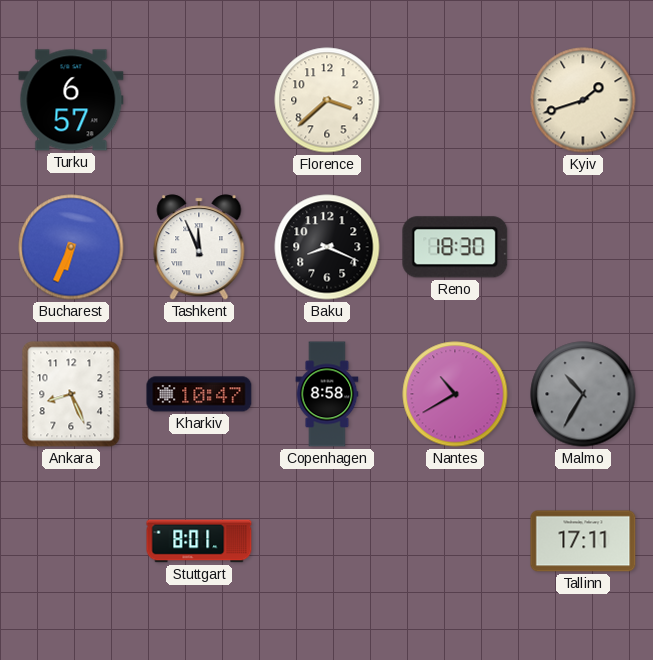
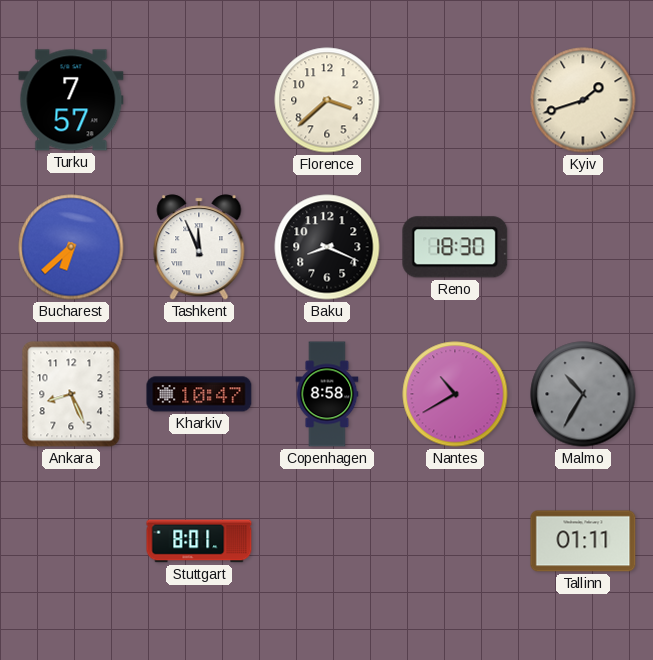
Turku: 6:57 -> 7:57 (71, 100)
Bucharest: 6:34 -> 6:38 (71, 247)
Tallinn: 17:11 -> 01:11 (583, 541)
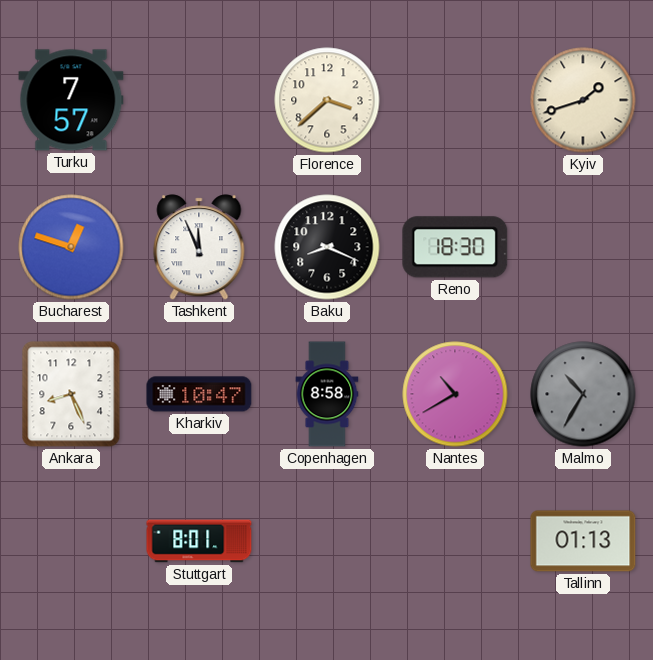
Bucharest: 6:38 -> 12:48 (71, 247)
Tallinn: 01:11 -> 01:13 (583, 541)
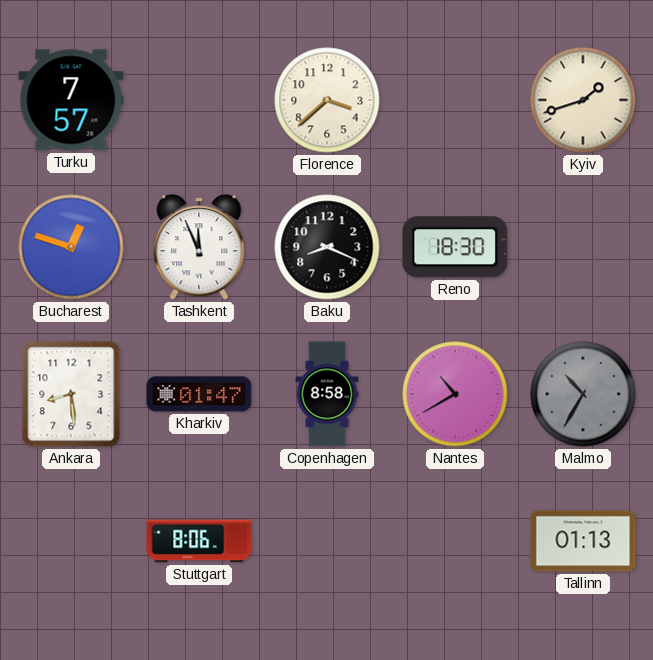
Ankara: 8:26 -> 8:29 (71, 394)
Kharkiv: 10:47 -> 01:47 (199, 394)
Stuttgart: 8:01 -> 8:06 (199, 541)
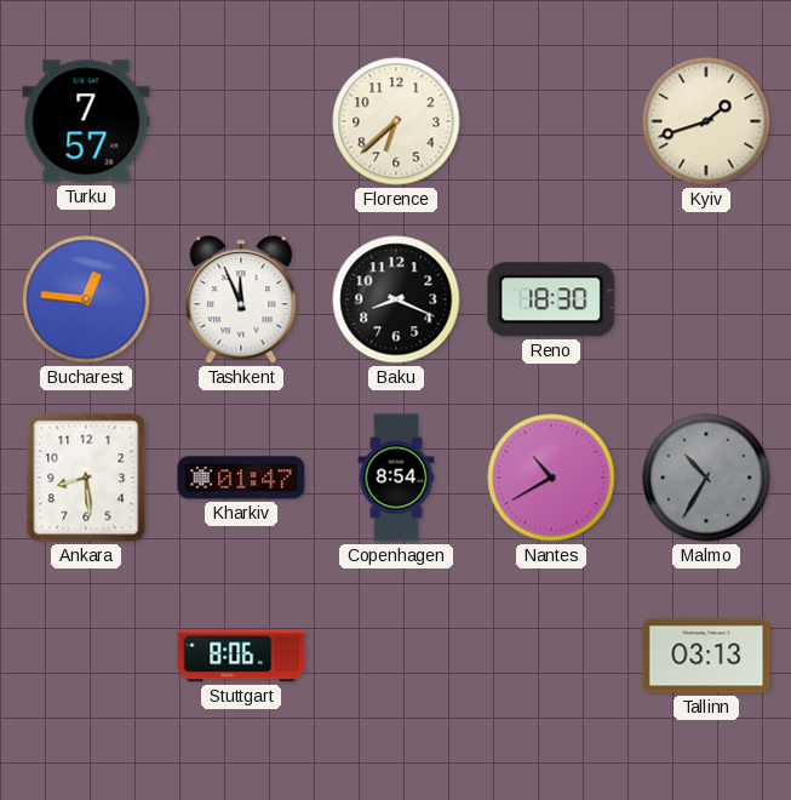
Florence: 3:38 -> 6:38 (396, 121)
Bucharest: 12:48 -> 12:46 (86, 299)
Copenhagen: 8:58 -> 8:54 (396, 478)
Tallinn: 01:13 -> 03:13 (706, 656)
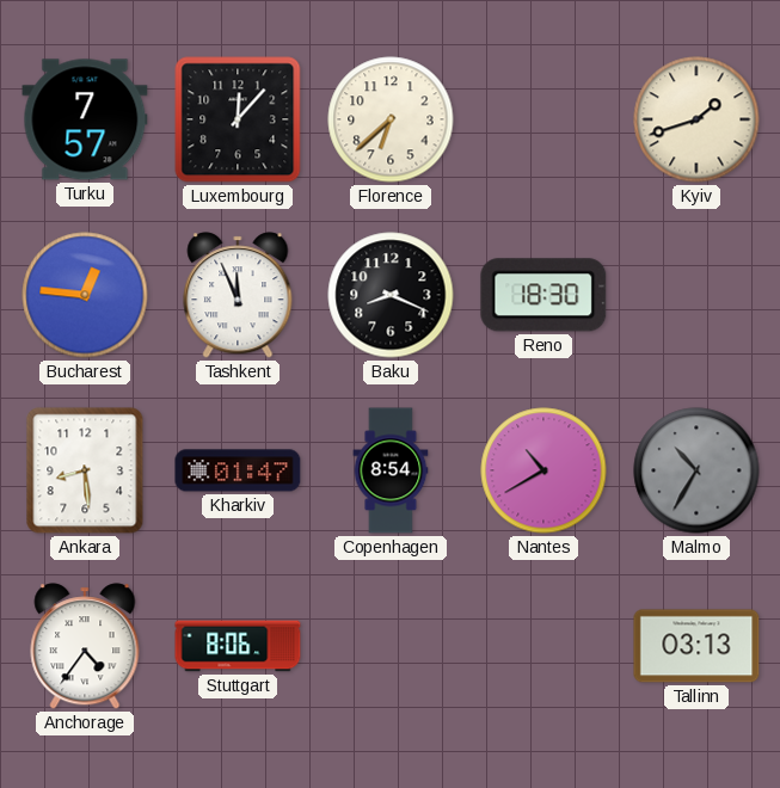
Luxembourg: none -> 12:07 (238, 119)
Anchorage: none -> 4:36 (85, 646)
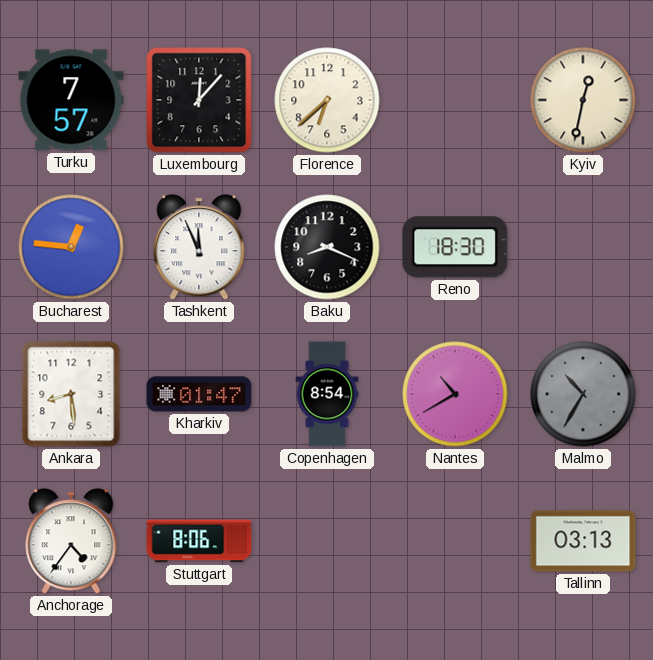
Kyiv: 1:42 -> 12:32 (583, 100)
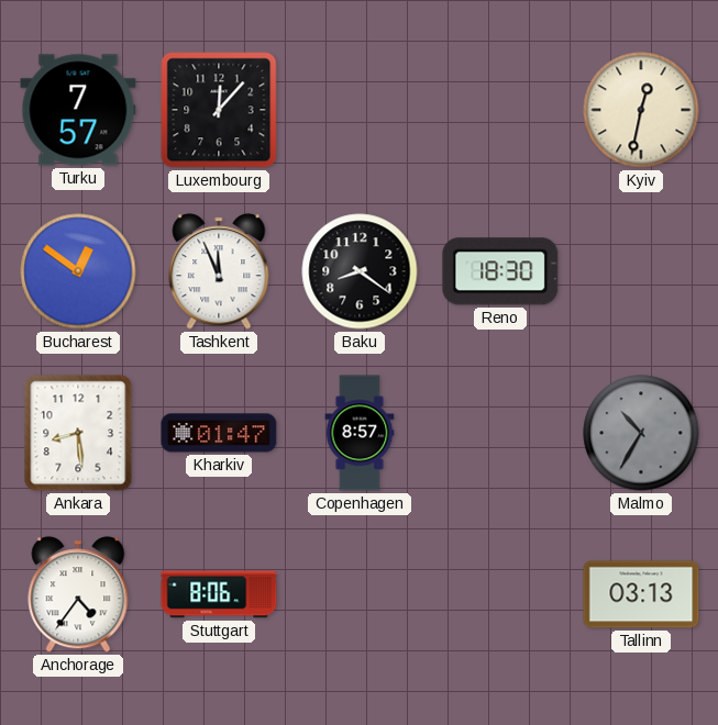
Florence: 6:38 -> none (327, 100)
Bucharest: 12:46 -> 12:51 (78, 271)
Baku: 8:19 -> 8:21 (360, 271)
Copenhagen: 8:54 -> 8:57 (360, 433)
Nantes: 10:40 -> none (455, 394)
